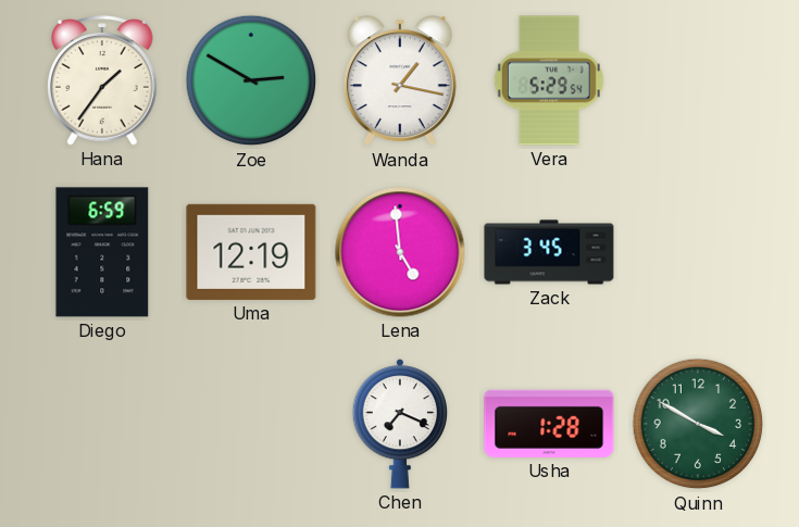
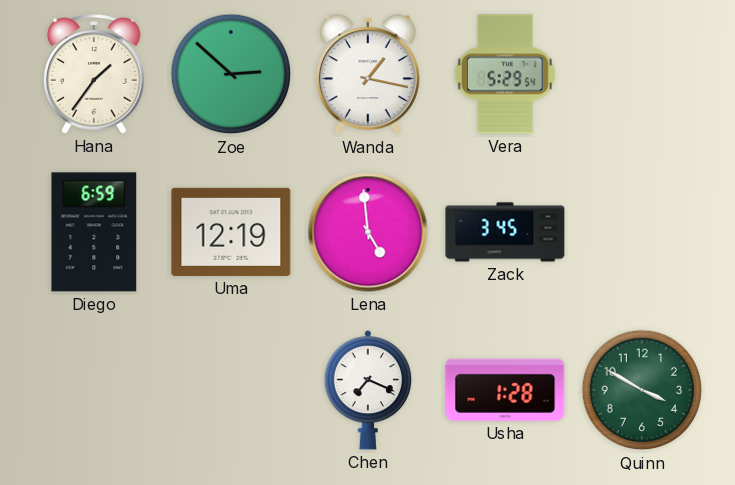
Zoe: 2:50 -> 2:52 (231, 74)
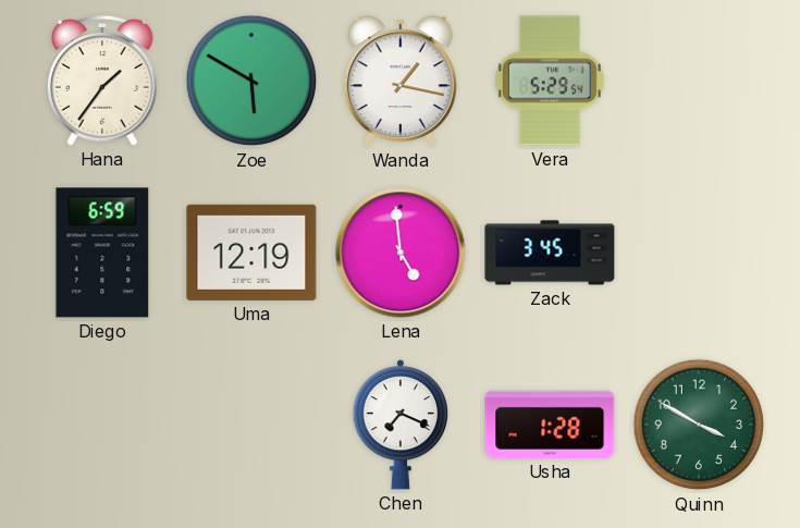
Zoe: 2:52 -> 5:50 (251, 81)
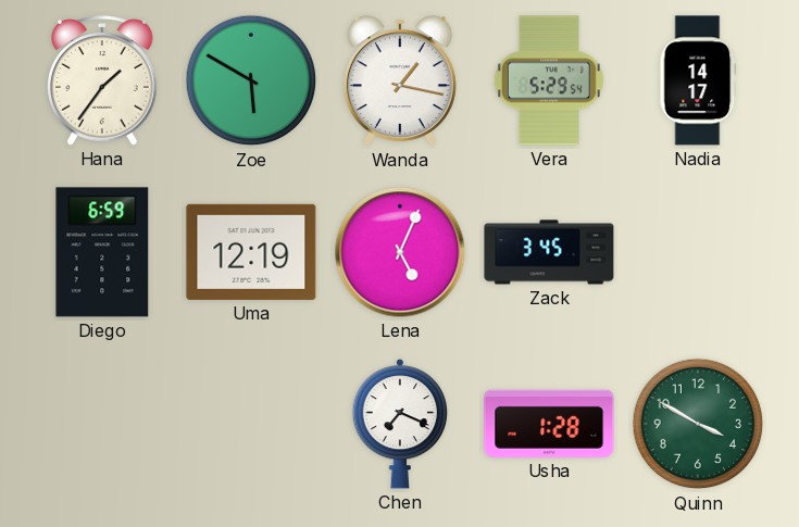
Nadia: none -> 14:17 (698, 80)
Lena: 4:59 -> 5:04 (400, 252)
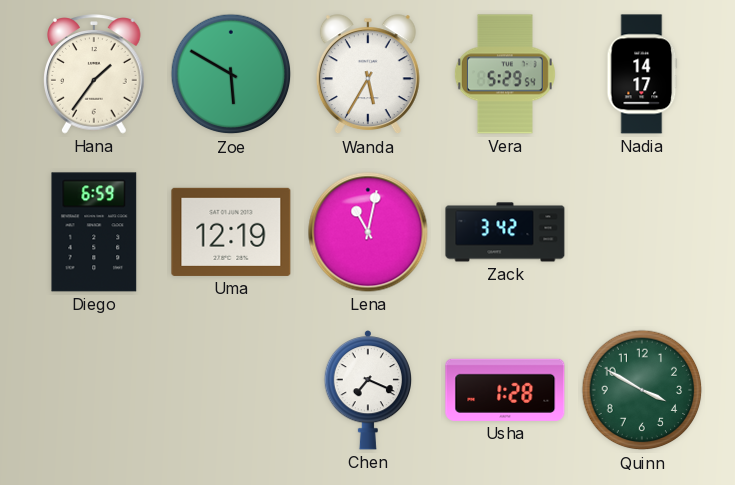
Wanda: 1:17 -> 5:35 (368, 75)
Lena: 5:04 -> 11:02 (368, 232)
Zack: 3:45 -> 3:42 (505, 232)
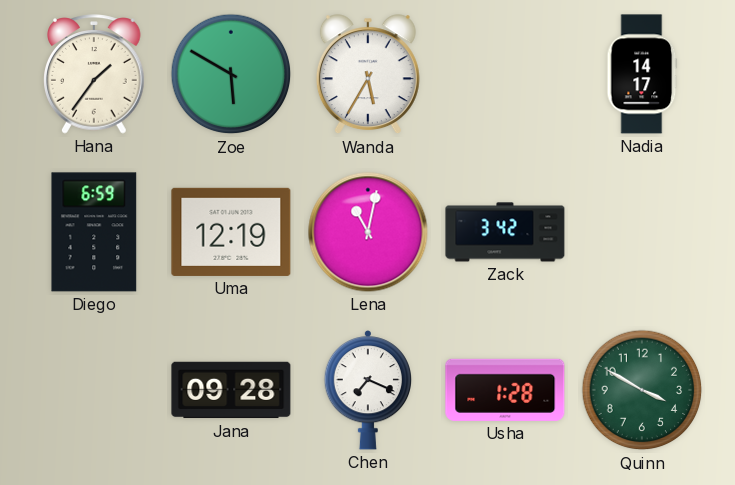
Vera: 5:29 -> none (505, 74)
Jana: none -> 09:28 (231, 390)
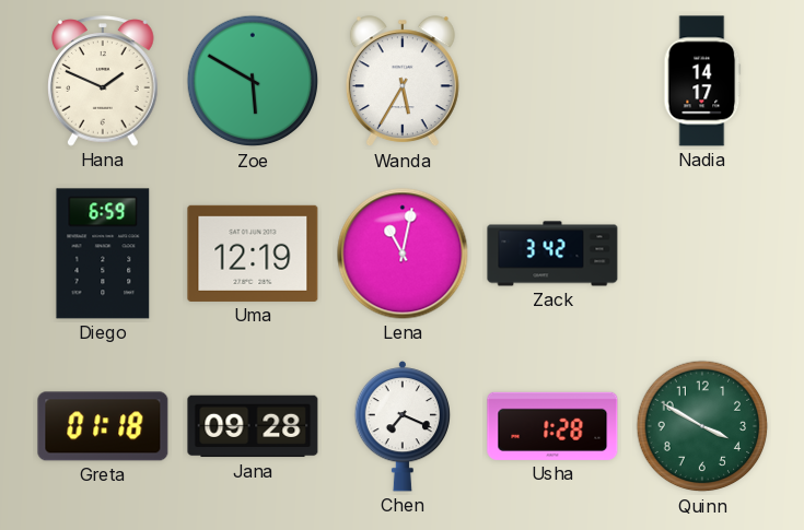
Hana: 1:36 -> 1:49 (103, 81)
Greta: none -> 01:18 (103, 426)
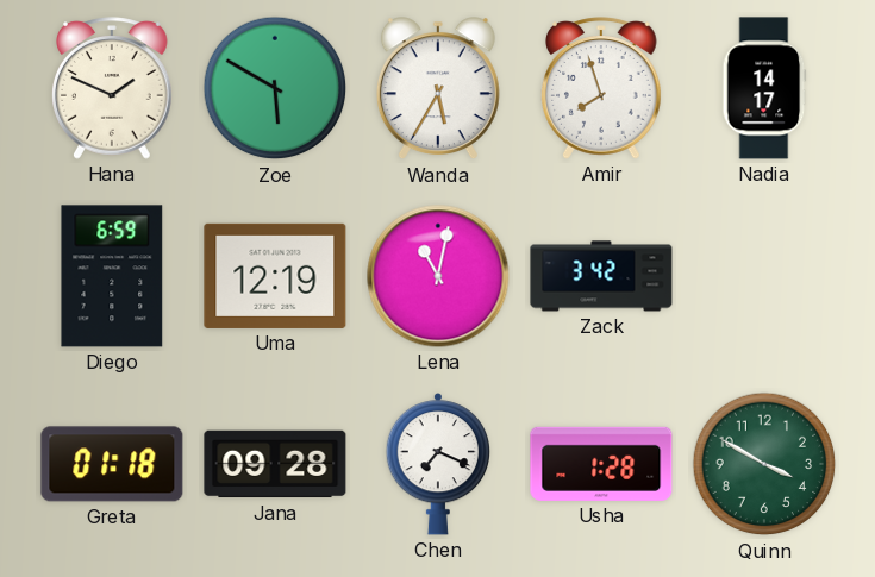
Amir: none -> 7:57 (601, 88)
